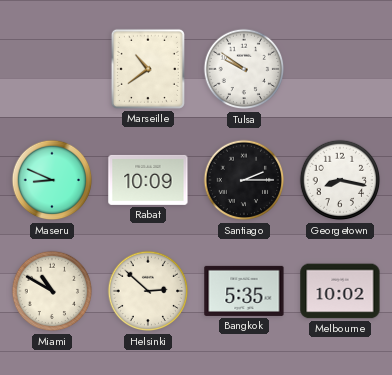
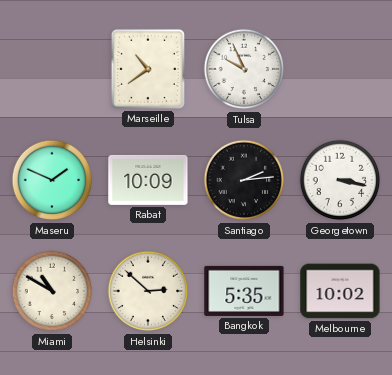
Tulsa: 9:51 -> 9:56 (244, 69)
Maseru: 8:49 -> 1:49 (52, 180)
Santiago: 2:15 -> 2:14 (244, 180)
Georgetown: 8:17 -> 3:17 (340, 180)
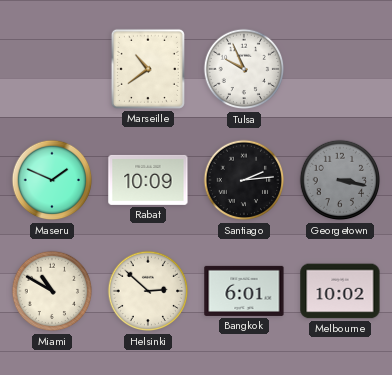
Georgetown dial: white -> grey (340, 180)
Bangkok: 5:35 -> 6:01 (244, 291)
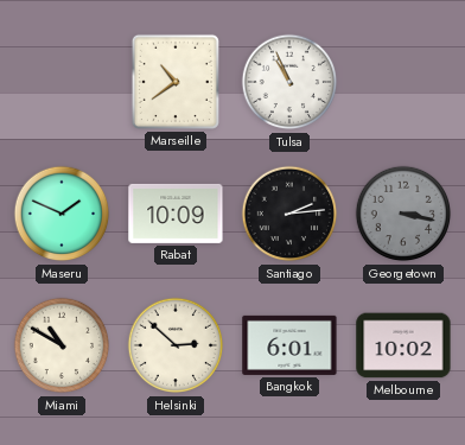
Tulsa: 9:56 -> 10:56 (289, 82)
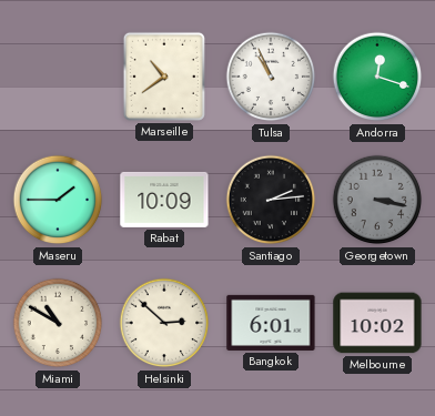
Andorra: none -> 12:18 (377, 77)
Maseru: 1:49 -> 1:45 (58, 200)
